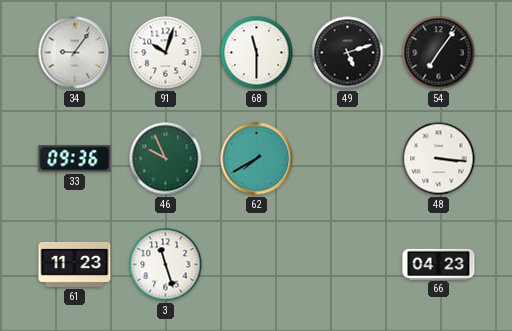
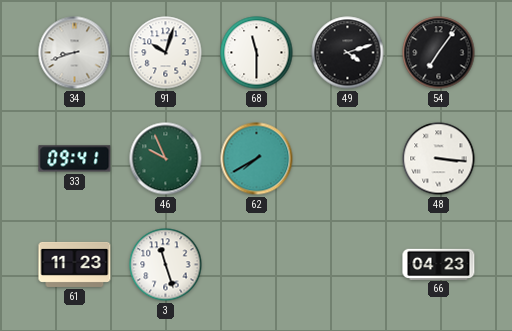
34: 9:06 -> 8:42 (75, 53)
49: 5:12 -> 4:12 (348, 53)
33: 09:36 -> 09:41 (75, 159)
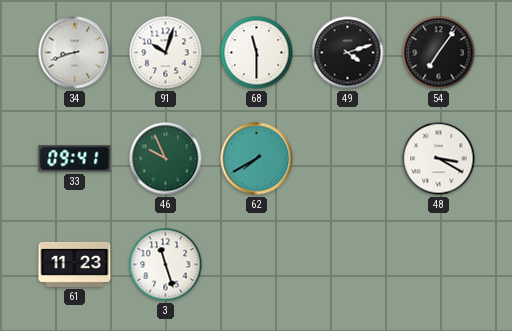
48: 3:16 -> 3:20 (439, 159)
66: 04:23 -> none (439, 264)
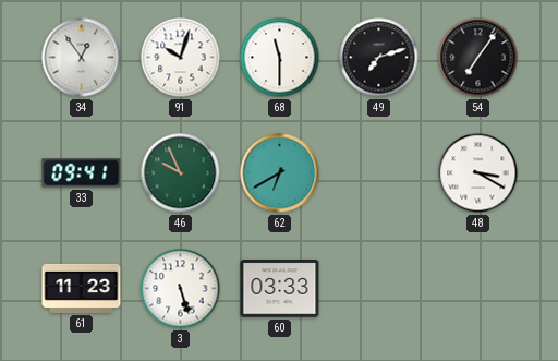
34: 8:42 -> 12:54 (82, 58)
49: 4:12 -> 7:12 (379, 58)
62: 7:40 -> 6:40 (280, 173)
3: 11:27 -> 5:27 (181, 289)
60: none -> 03:33 (280, 289)
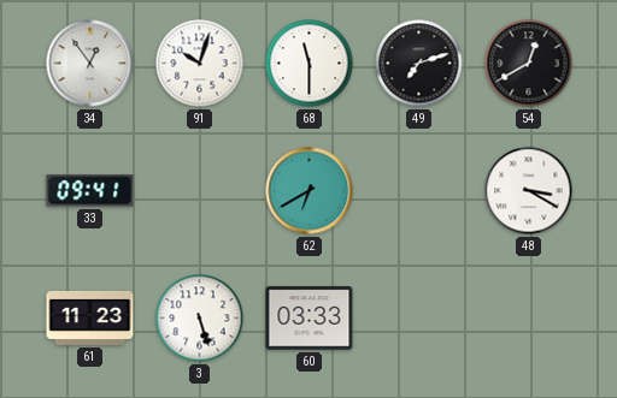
54: 7:06 -> 12:40 (529, 64)
46: 9:56 -> none (181, 173)
